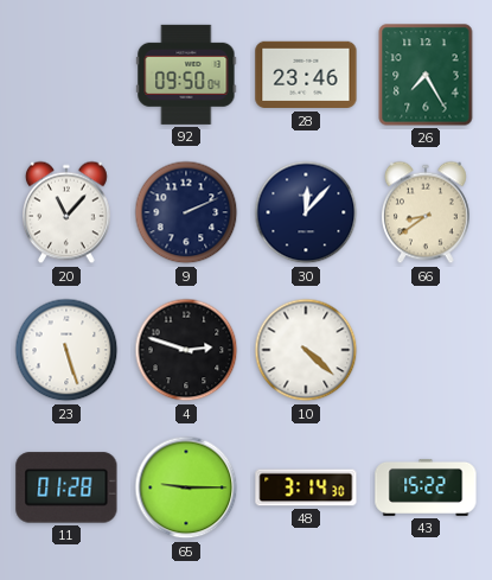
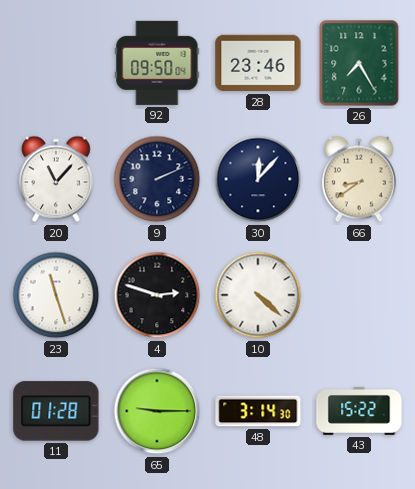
23: 5:27 -> 11:27 (56, 295)
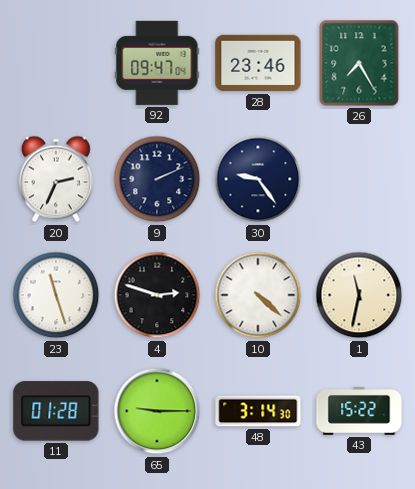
92: 09:50 -> 09:47 (157, 63)
20: 11:07 -> 2:34 (57, 179)
30: 12:07 -> 9:24 (258, 179)
66: 8:39 -> none (360, 179)
1: none -> 11:32 (359, 295)
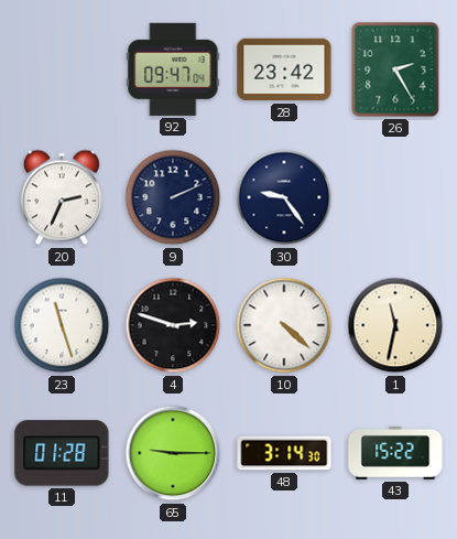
28: 23:46 -> 23:42 (284, 69)
26: 7:25 -> 2:25 (395, 69)
